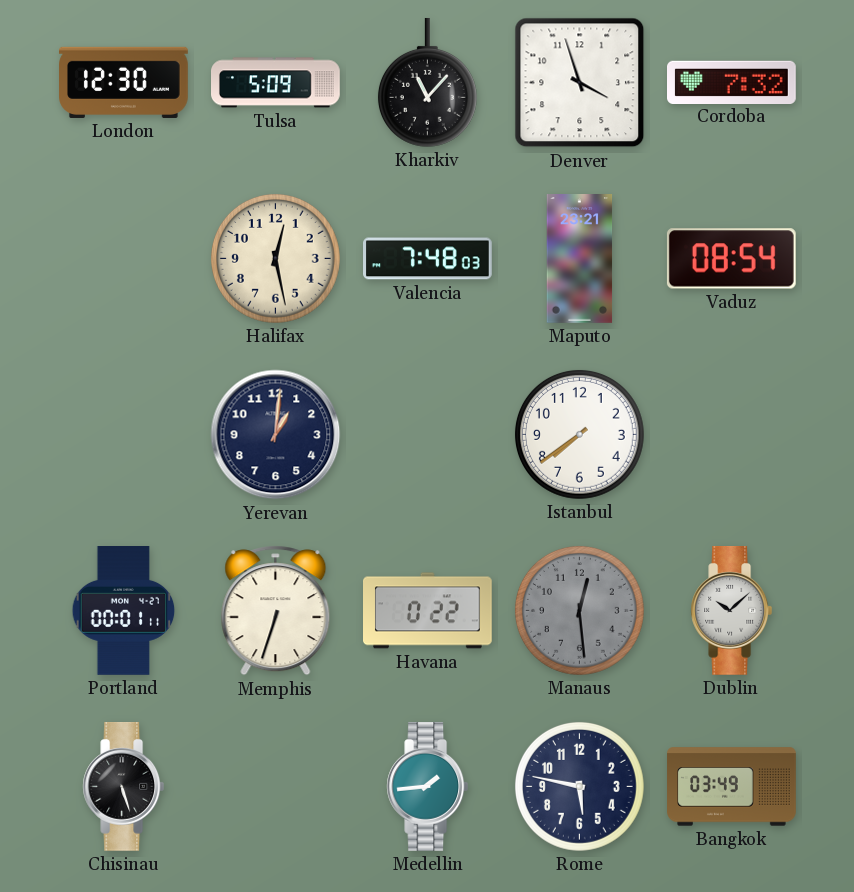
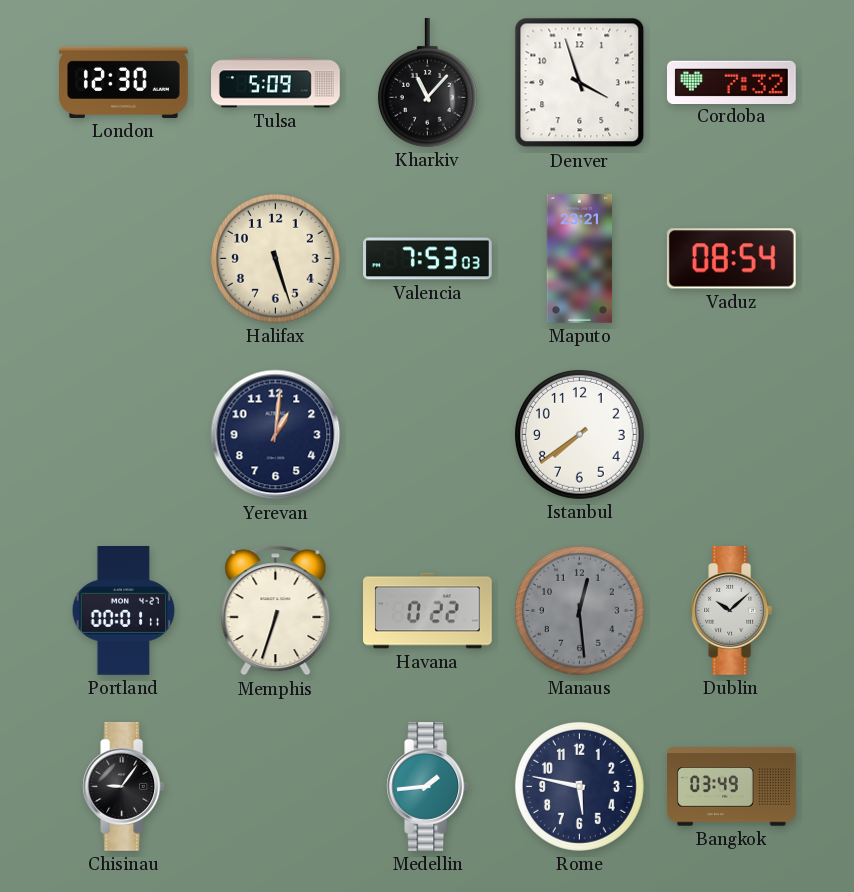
Halifax: 12:28 -> 5:27 (275, 258)
Valencia: 7:48 -> 7:53 (428, 259)
Chisinau: 5:27 -> 9:06 (124, 787)
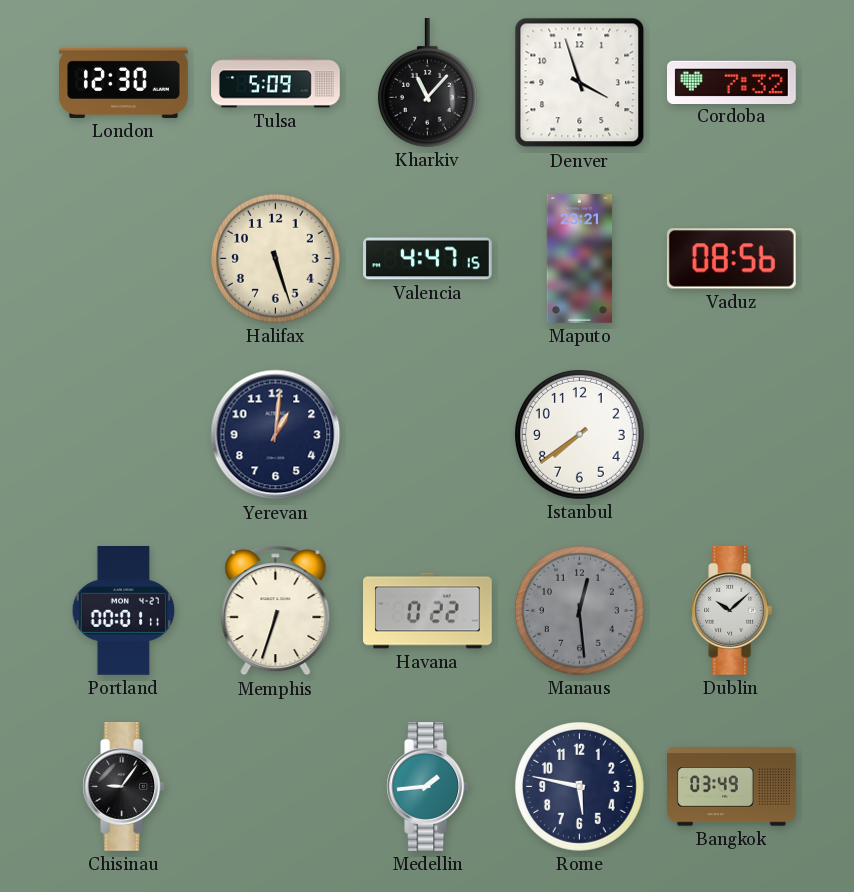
Valencia: 7:53 -> 4:47 (428, 259)
Vaduz: 08:54 -> 08:56 (731, 259)
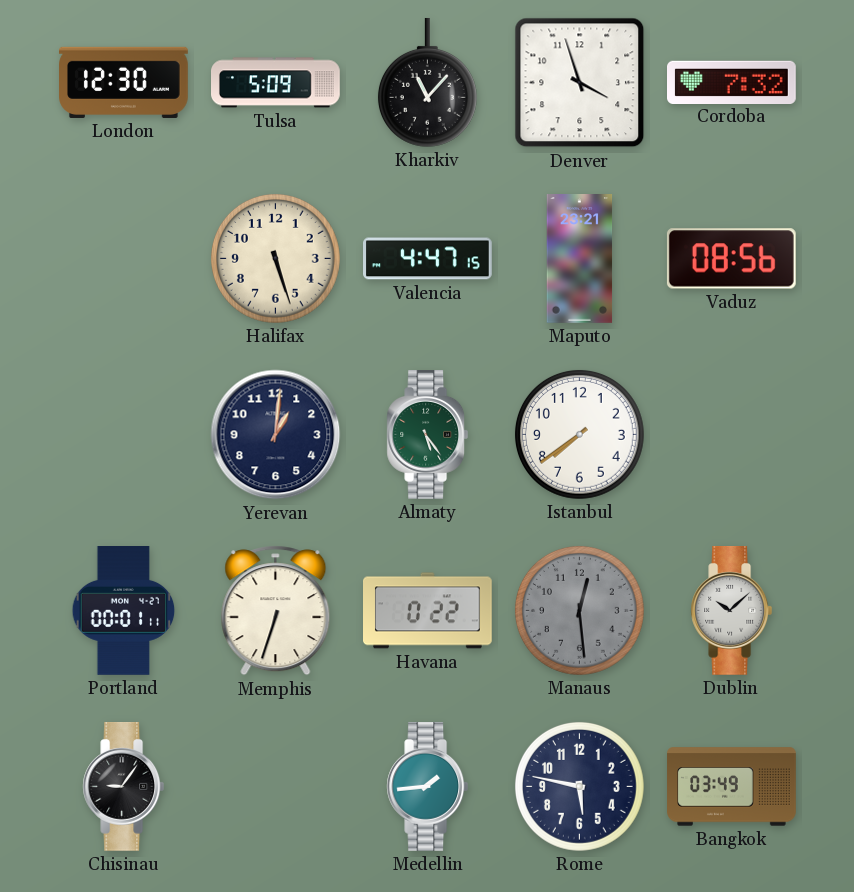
Almaty: none -> 5:24 (428, 435)
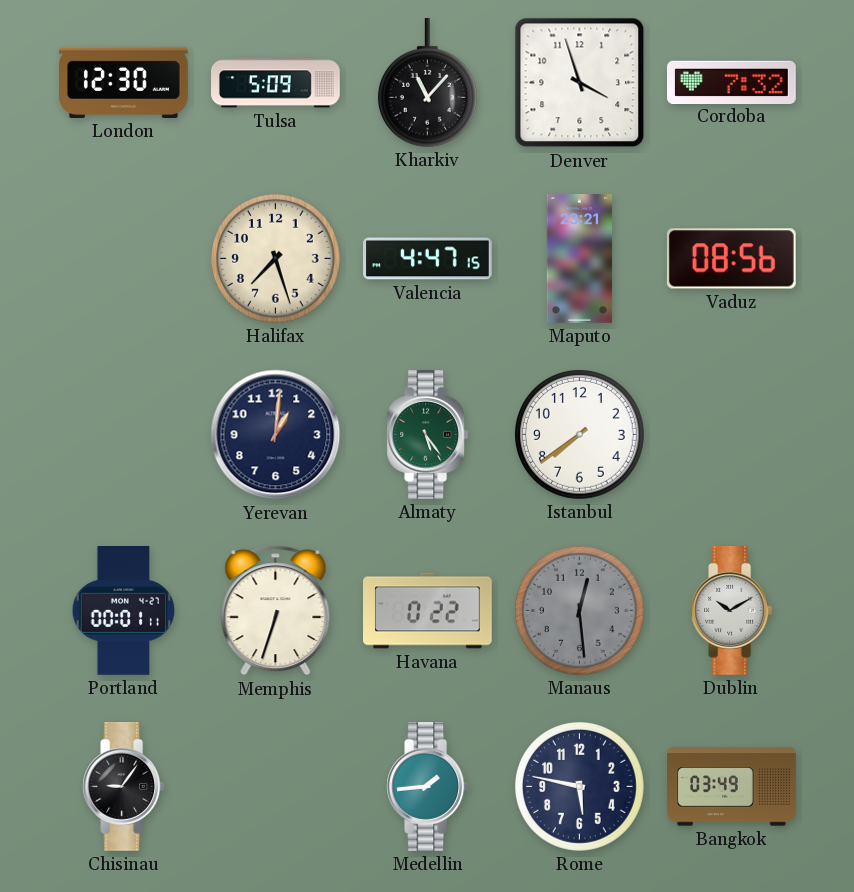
Halifax: 5:27 -> 7:27 (275, 258)
Dublin: 10:08 -> 10:10 (732, 611)
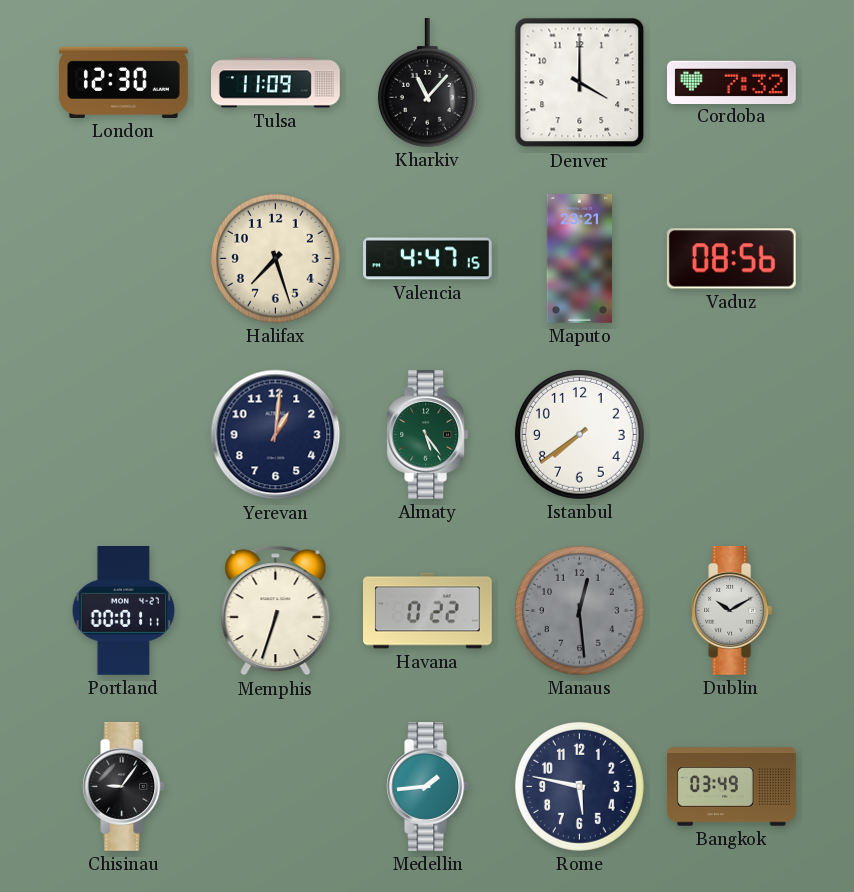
Tulsa: 5:09 -> 11:09 (276, 83)
Denver: 3:57 -> 4:00 (580, 83)
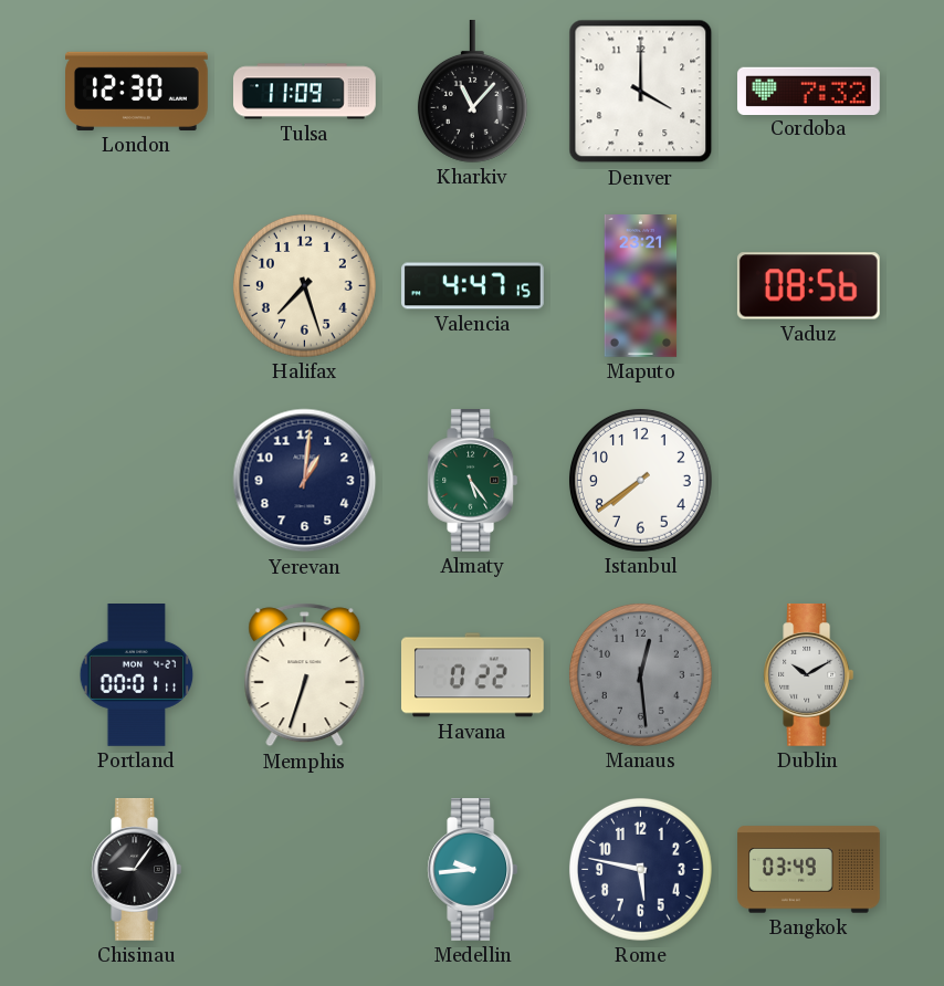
Medellin: 1:44 -> 9:44 (473, 870)
